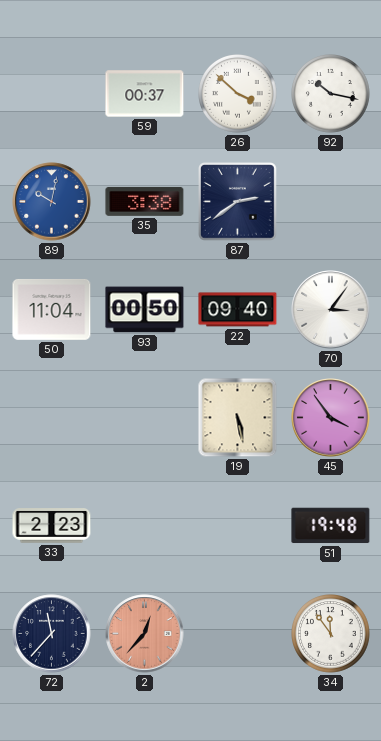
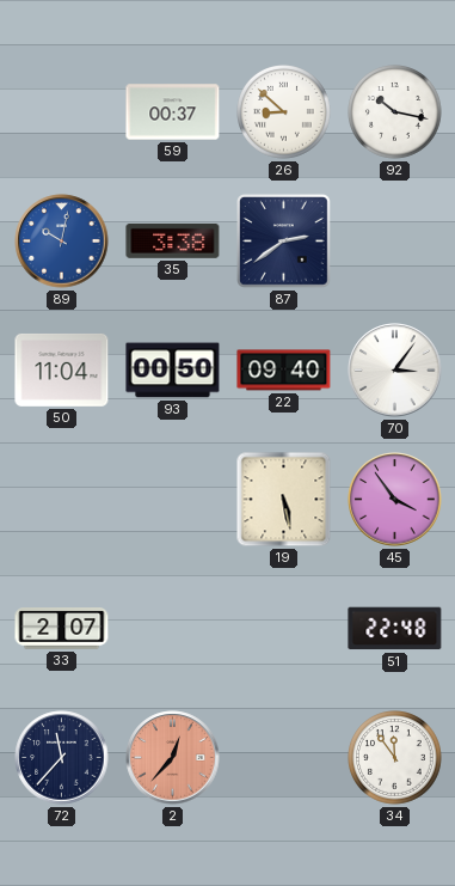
26: 3:52 -> 8:52 (284, 112)
33: 2:23 -> 2:07 (62, 629)
51: 19:48 -> 22:48 (395, 629)
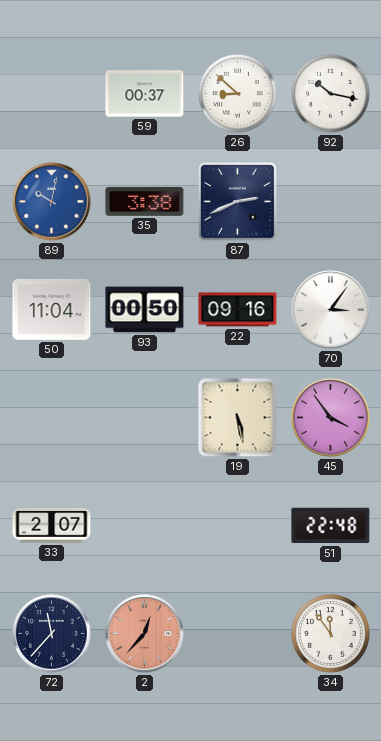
87: 2:39 -> 2:41 (238, 202)
22: 09:40 -> 09:16 (238, 310)
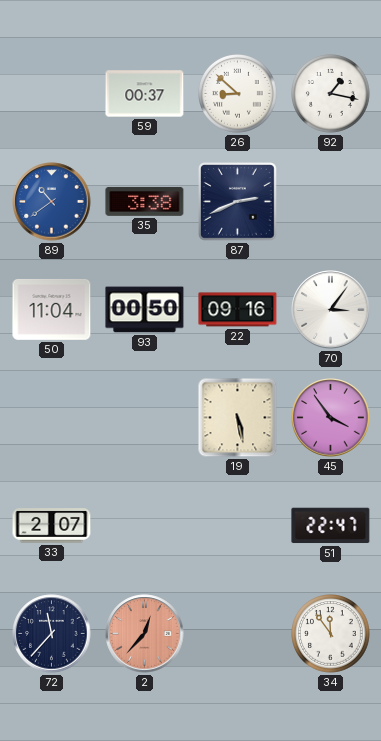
92: 10:17 -> 1:17 (331, 94)
89: 10:02 -> 10:39 (52, 202)
51: 22:48 -> 22:47 (331, 526)
